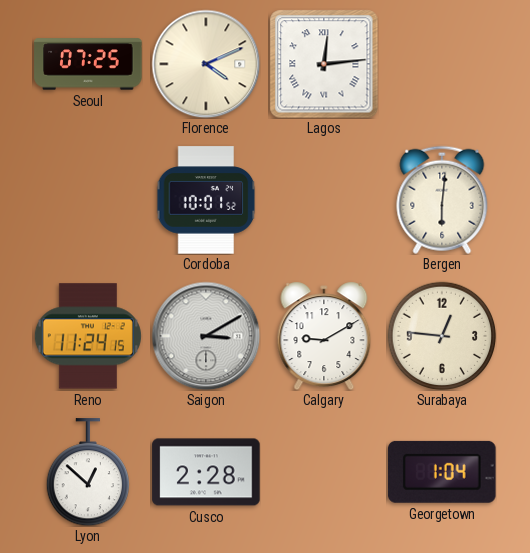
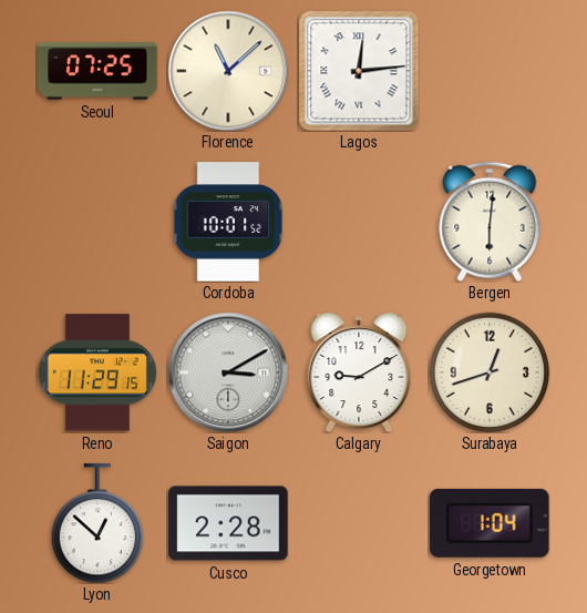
Florence: 4:11 -> 11:08 (228, 71)
Reno: 11:24 -> 11:29 (97, 372)
Surabaya: 12:46 -> 12:42 (490, 372)
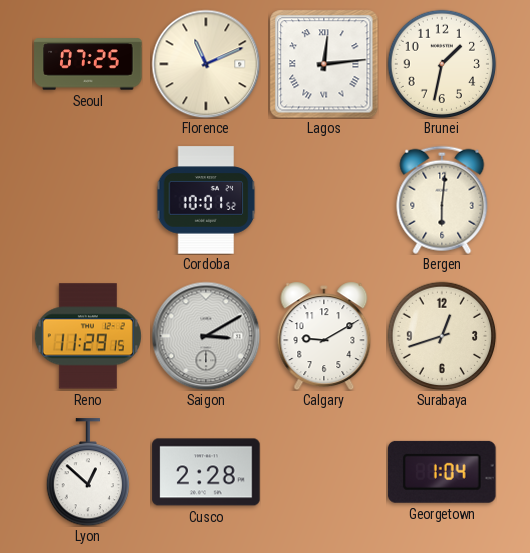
Florence: 11:08 -> 11:11 (206, 64)
Brunei: none -> 1:32 (442, 64)
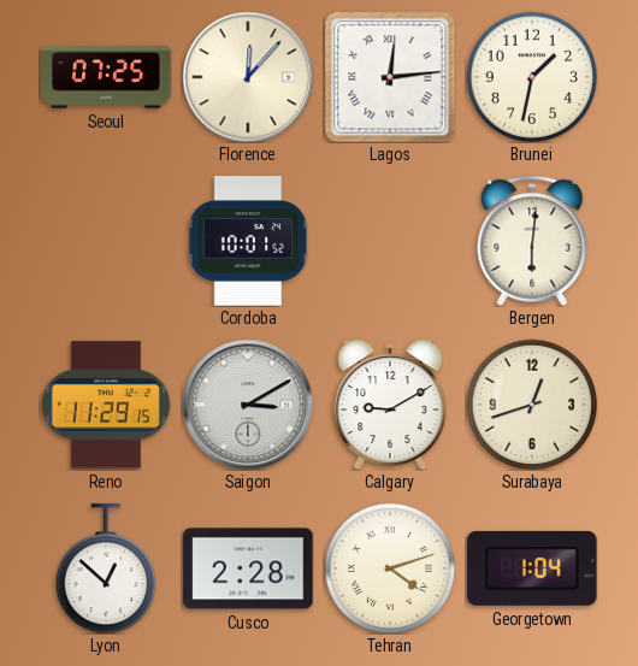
Florence: 11:11 -> 12:07 (248, 77)
Tehran: none -> 4:12 (390, 568)
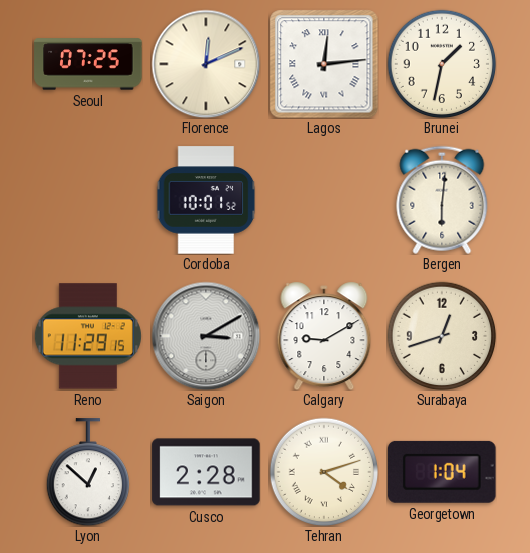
Florence: 12:07 -> 12:11 (206, 64)
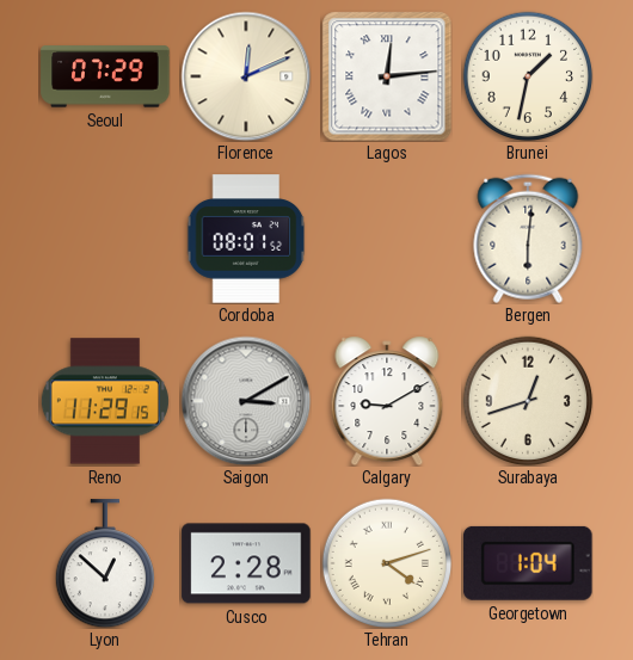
Seoul: 07:25 -> 07:29 (105, 76)
Cordoba: 10:01 -> 08:01 (246, 239)
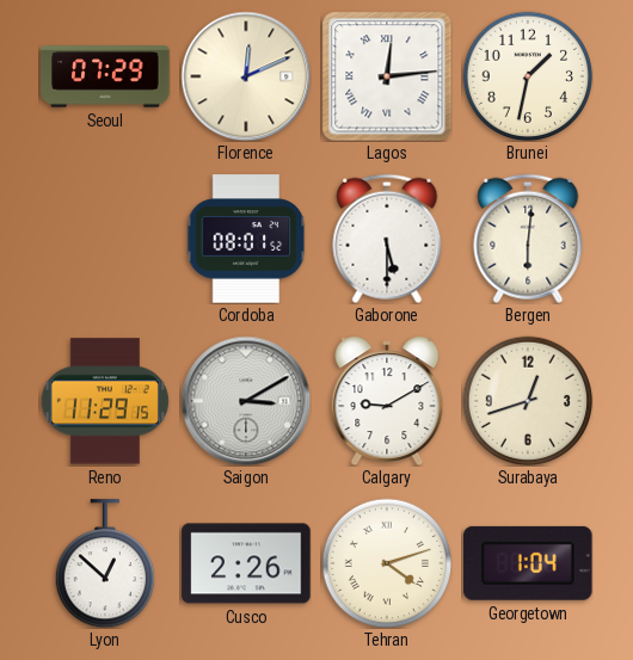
Gaborone: none -> 5:30 (387, 239)
Cusco: 2:28 -> 2:26 (246, 563)
